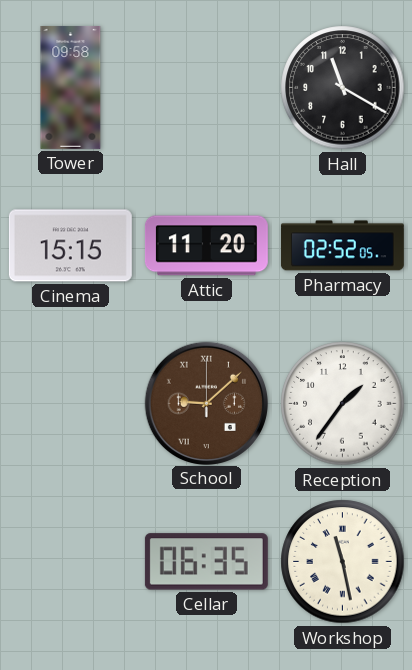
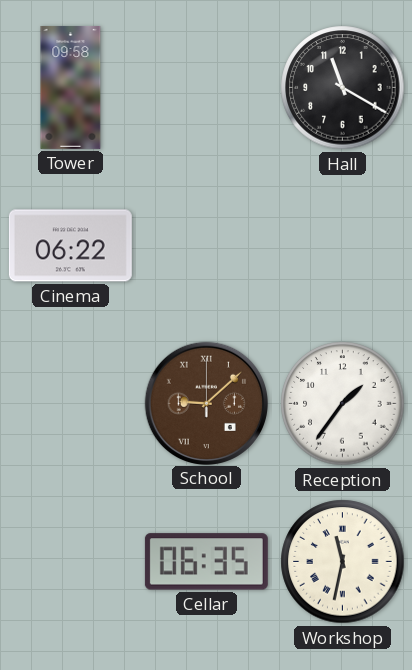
Cinema: 15:15 -> 06:22 (70, 246)
Attic: 11:20 -> none (206, 246)
Pharmacy: 02:52 -> none (342, 246)
Workshop: 11:28 -> 11:32 (343, 562)
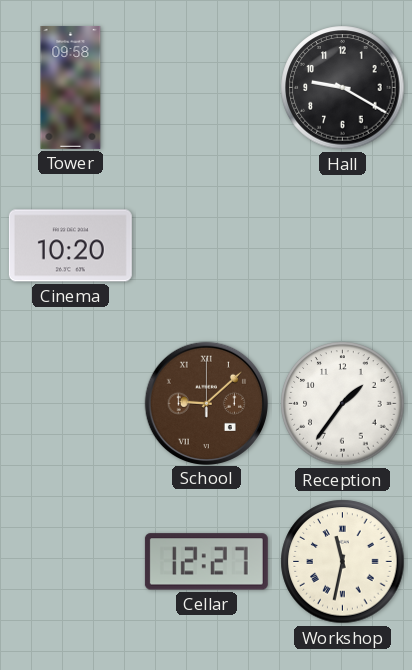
Hall: 11:20 -> 9:20 (343, 88)
Cinema: 06:22 -> 10:20 (70, 246)
Cellar: 06:35 -> 12:27 (206, 562)
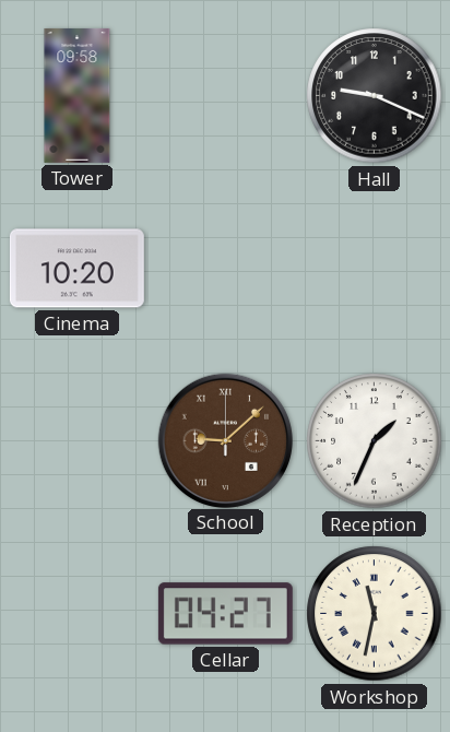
Hall: 9:20 -> 9:19 (375, 96)
Reception: 1:36 -> 1:34 (375, 441)
Cellar: 12:27 -> 04:27 (225, 614)
